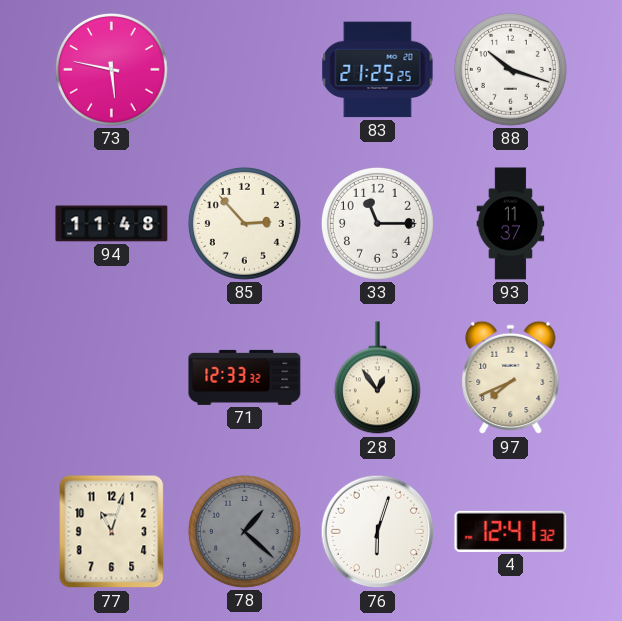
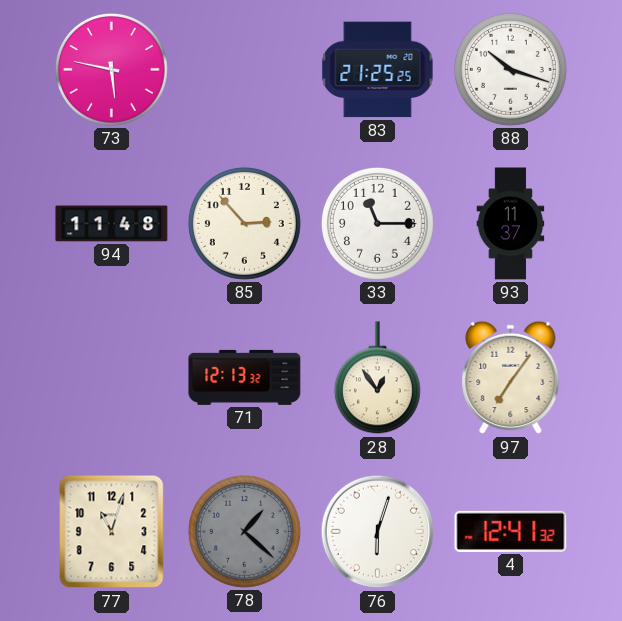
71: 12:33 -> 12:13 (245, 377)
97: 7:41 -> 7:06 (511, 378)
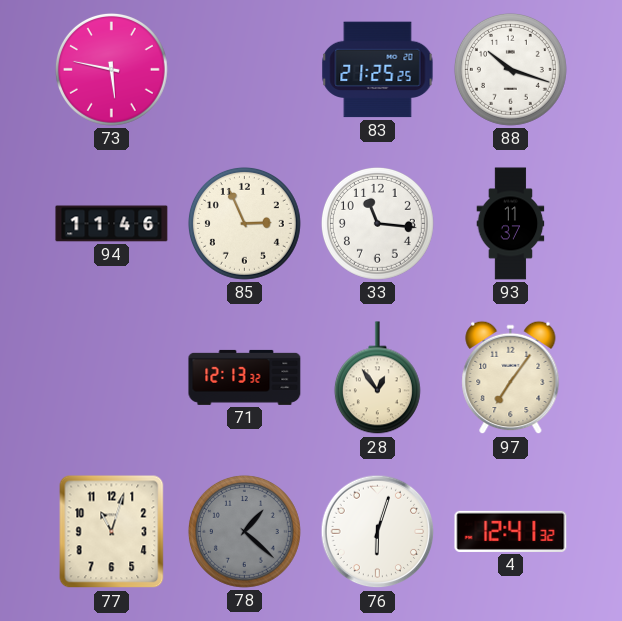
94: 11:48 -> 11:46 (112, 224)
85: 2:53 -> 2:56 (244, 223)
33: 11:15 -> 11:16 (377, 223)
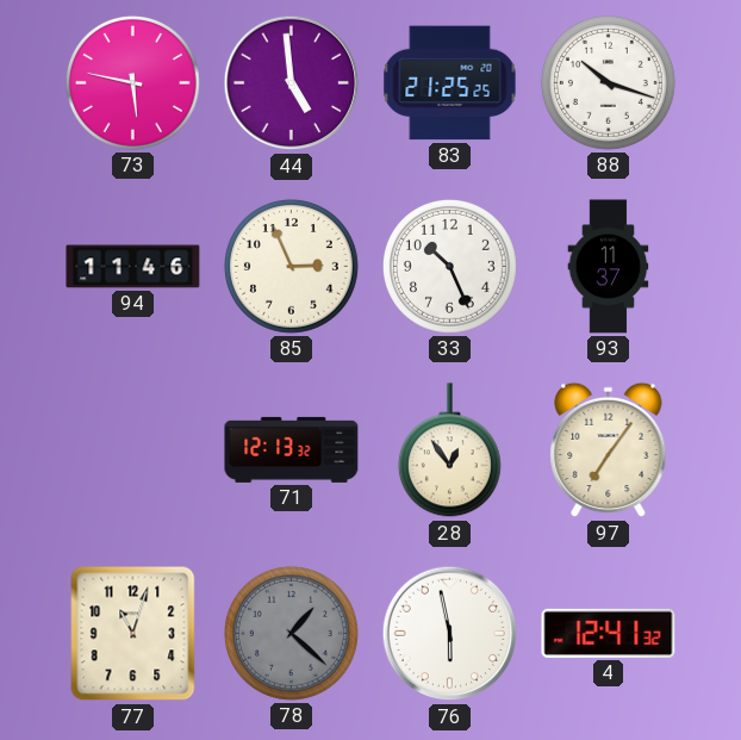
44: none -> 4:59 (292, 83)
33: 11:16 -> 10:26 (449, 266)
76: 6:03 -> 5:58 (450, 634)
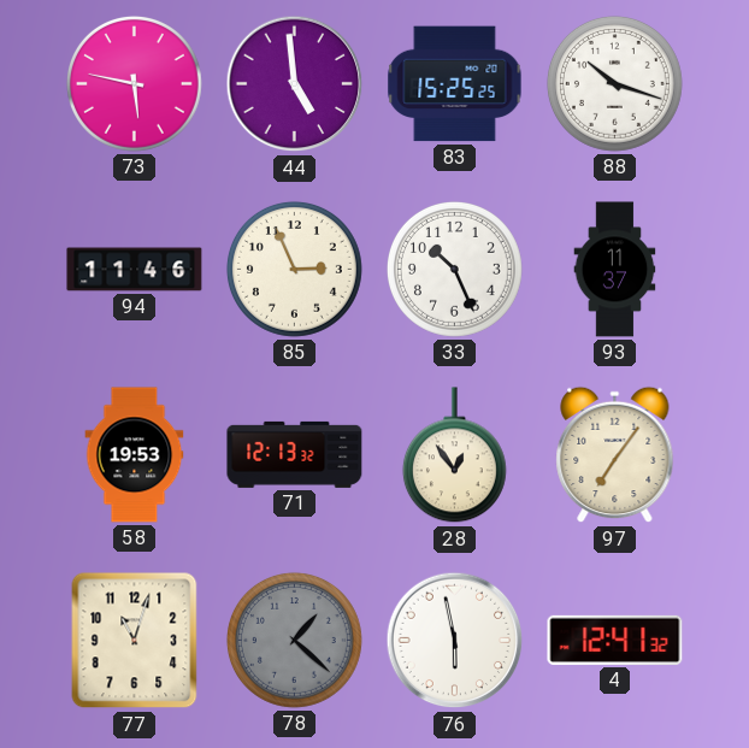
83: 21:25 -> 15:25 (455, 84)
58: none -> 19:53 (135, 455)
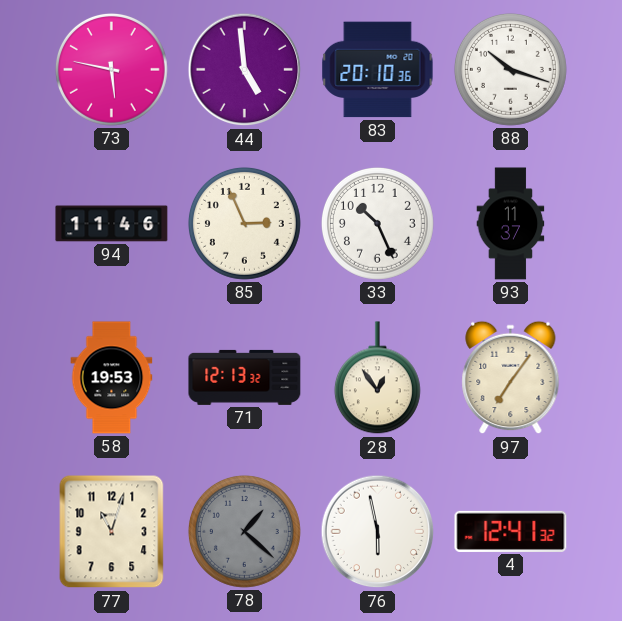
83: 15:25 -> 20:10 (378, 70)
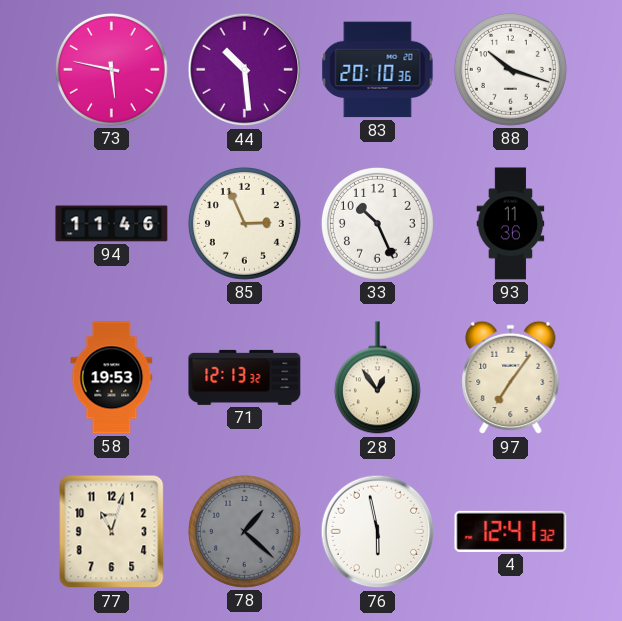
44: 4:59 -> 10:29 (245, 70)
93: 11:37 -> 11:36 (511, 224)
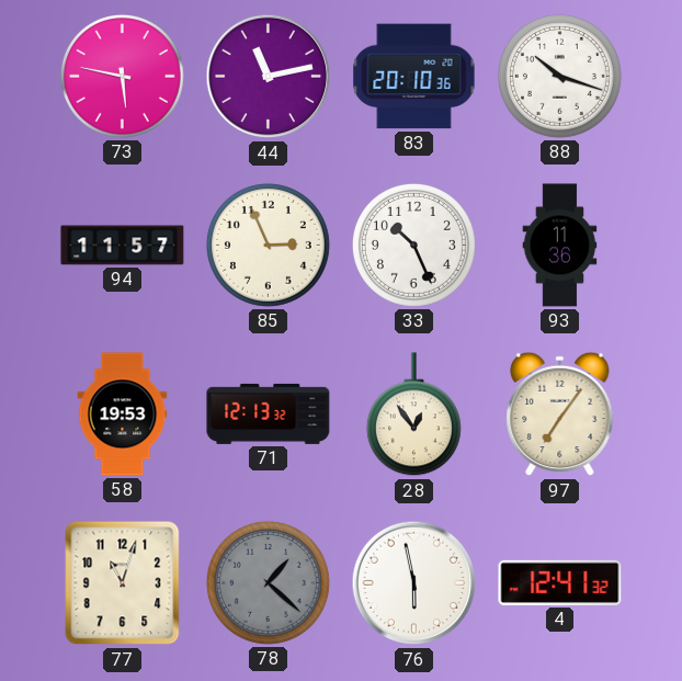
44: 10:29 -> 11:13 (269, 77)
94: 11:46 -> 11:57 (123, 246)
